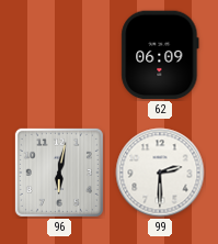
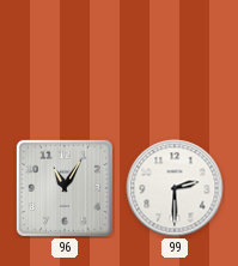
62: 06:09 -> none (160, 55)
96: 6:02 -> 11:05 (65, 188)
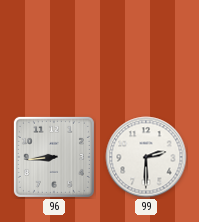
96: 11:05 -> 8:44 (54, 157)
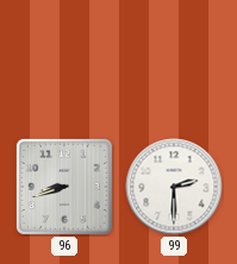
96: 8:44 -> 8:42 (64, 187)
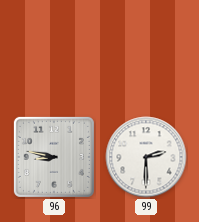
96: 8:42 -> 8:47 (54, 157)
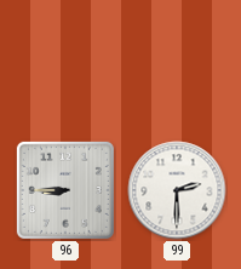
96: 8:47 -> 8:45 (65, 190)
